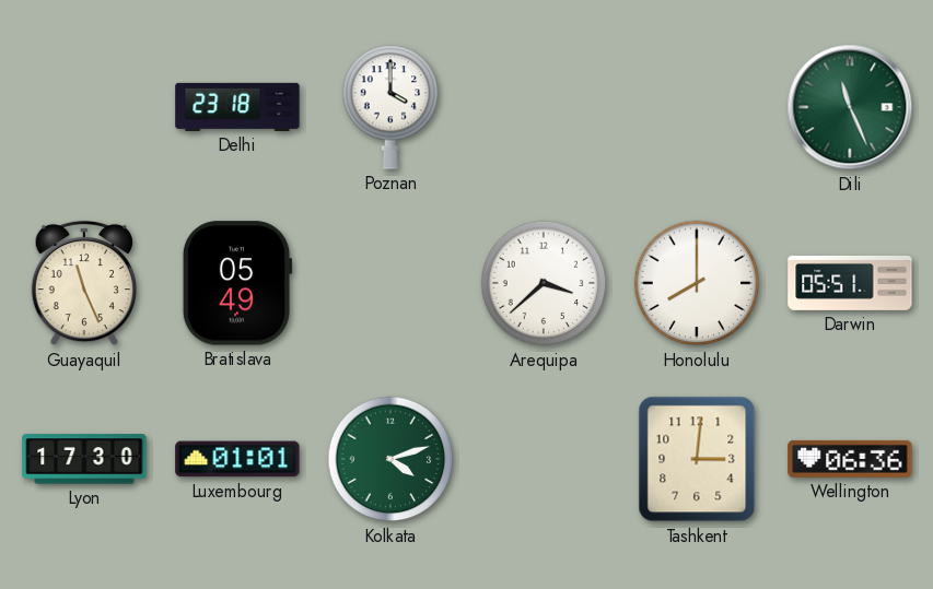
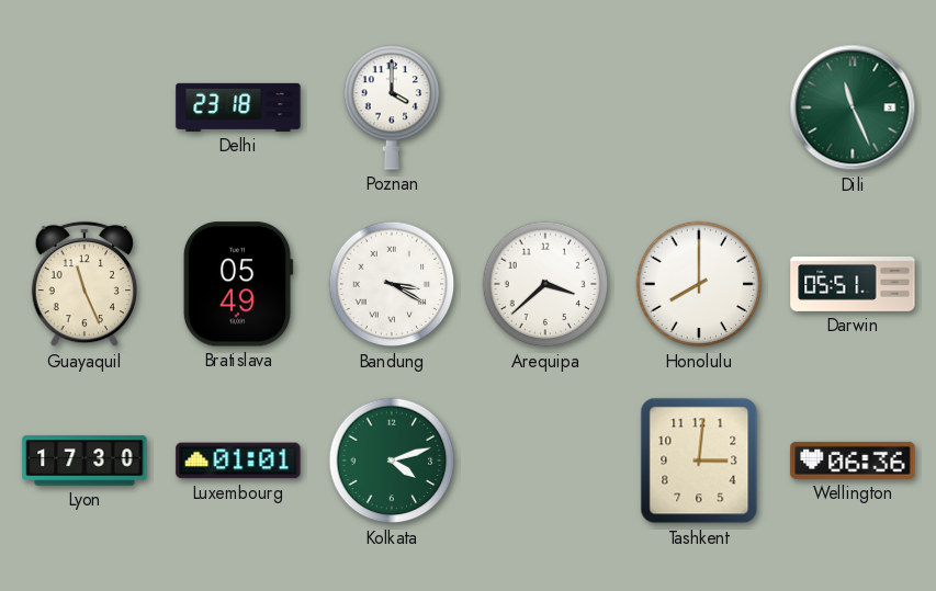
Bandung: none -> 3:20 (392, 284)
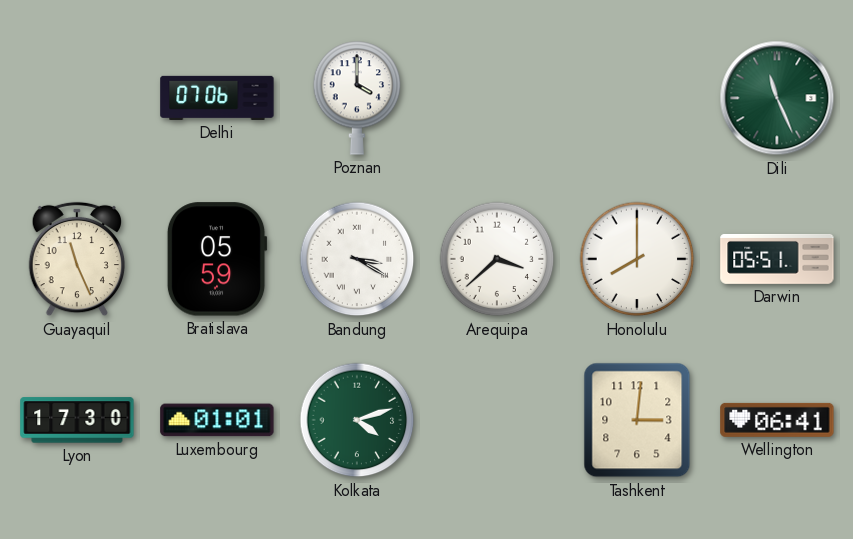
Delhi: 23:18 -> 07:06 (217, 98)
Bratislava: 05:49 -> 05:59 (217, 259)
Wellington: 06:36 -> 06:41 (777, 420)
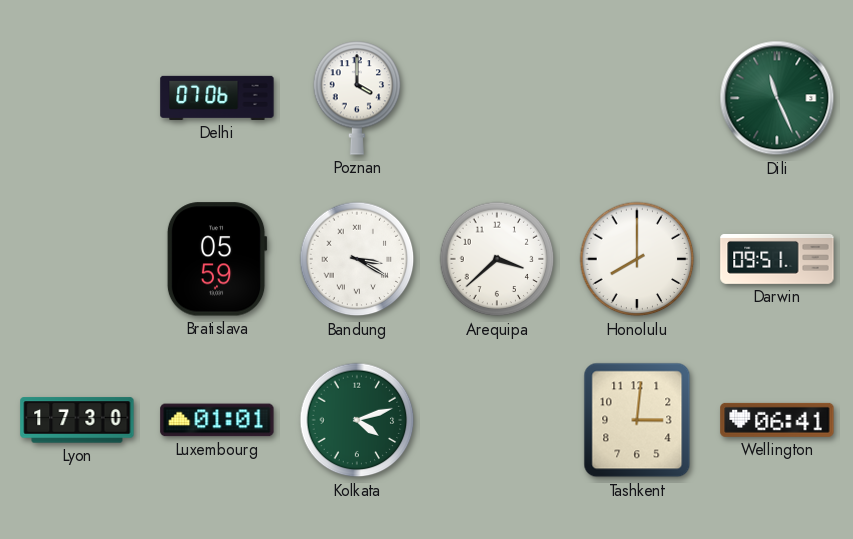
Guayaquil: 11:26 -> none (76, 259)
Darwin: 05:51 -> 09:51 (777, 259)
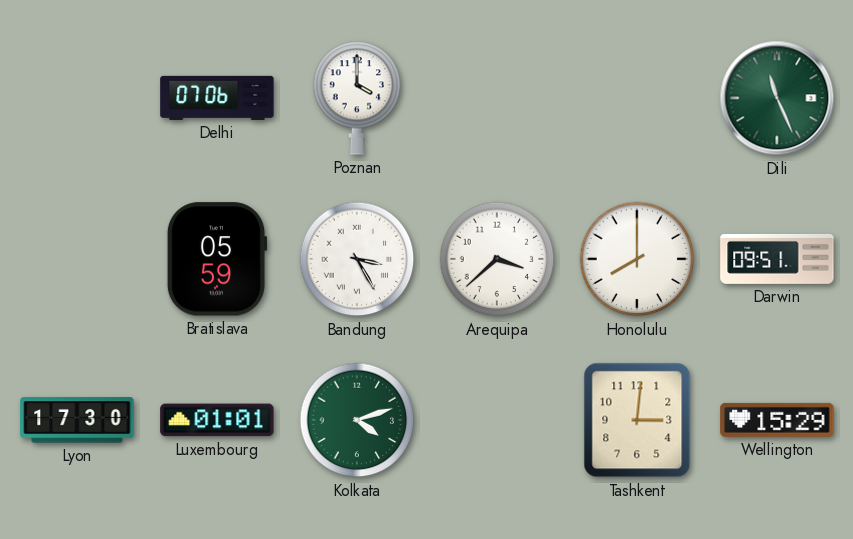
Bandung: 3:20 -> 3:25 (357, 259)
Wellington: 06:41 -> 15:29 (777, 420)
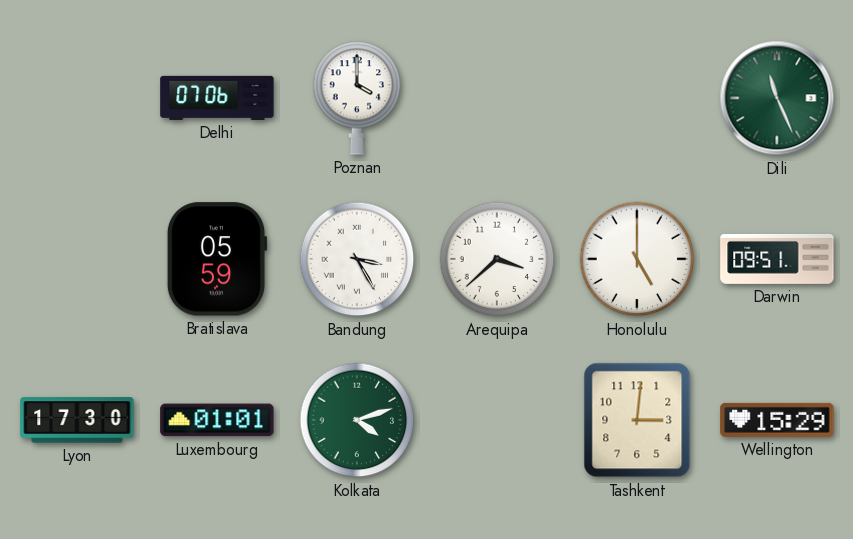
Honolulu: 8:00 -> 5:00 (637, 259)
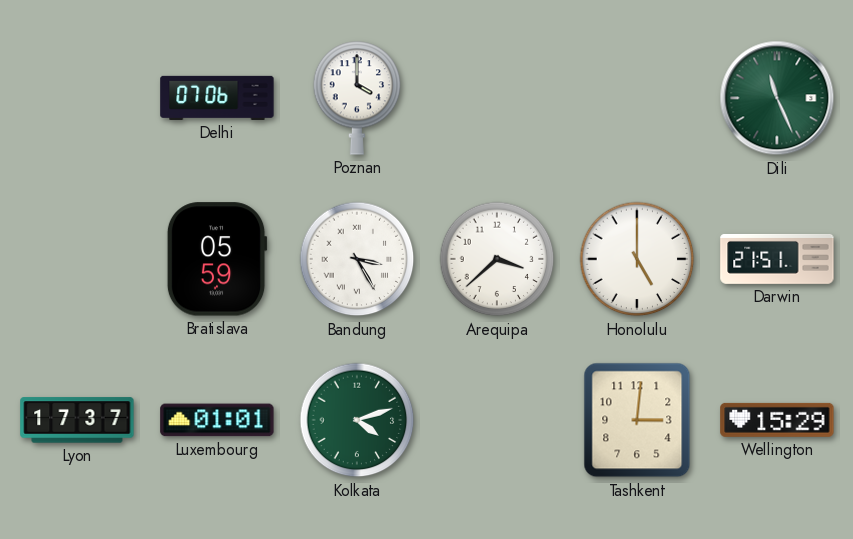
Darwin: 09:51 -> 21:51 (777, 259)
Lyon: 17:30 -> 17:37 (77, 420)
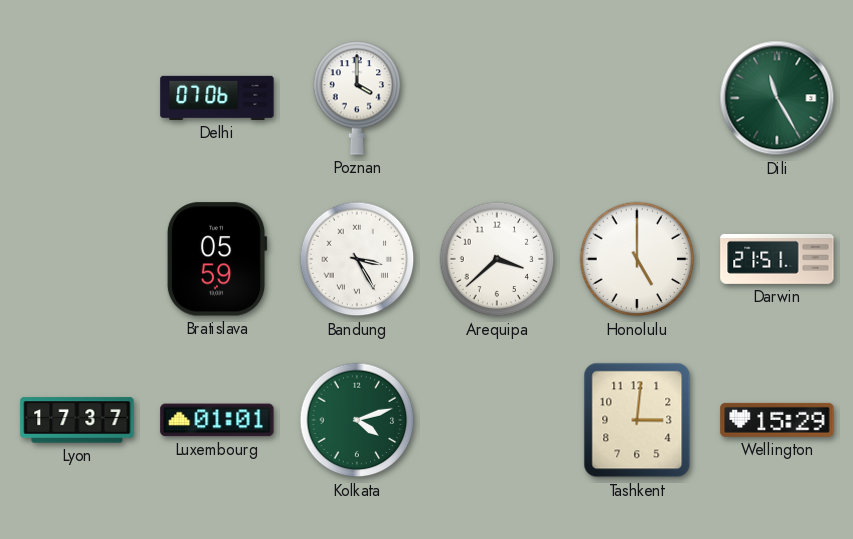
Dili: 11:26 -> 11:25 (777, 98)
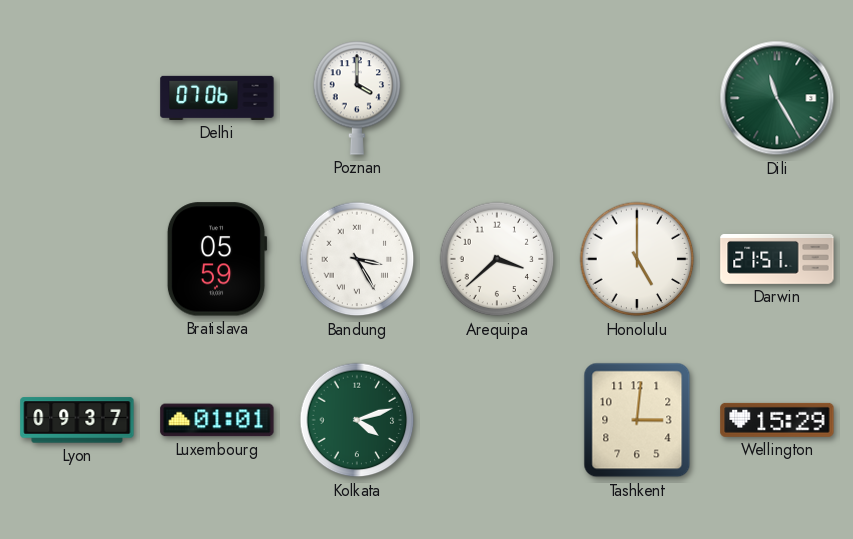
Lyon: 17:37 -> 09:37 (77, 420)
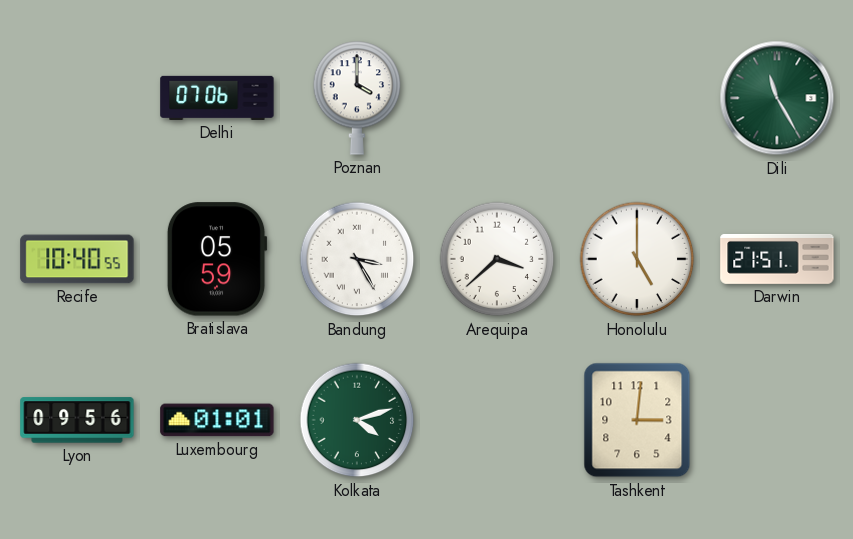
Recife: none -> 10:40 (77, 259)
Lyon: 09:37 -> 09:56 (77, 420)
Wellington: 15:29 -> none (777, 420)
